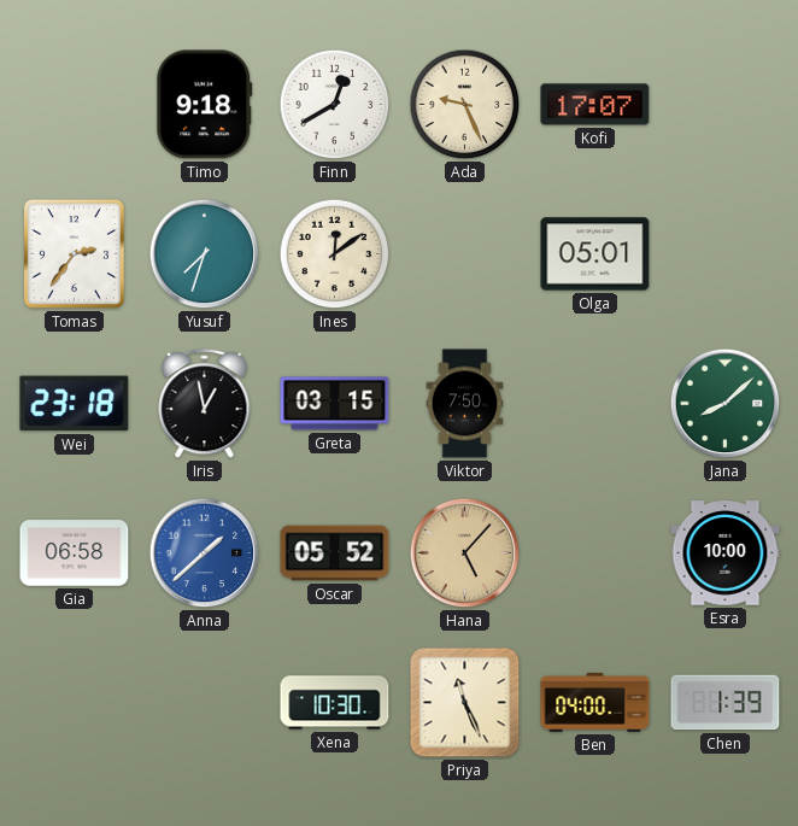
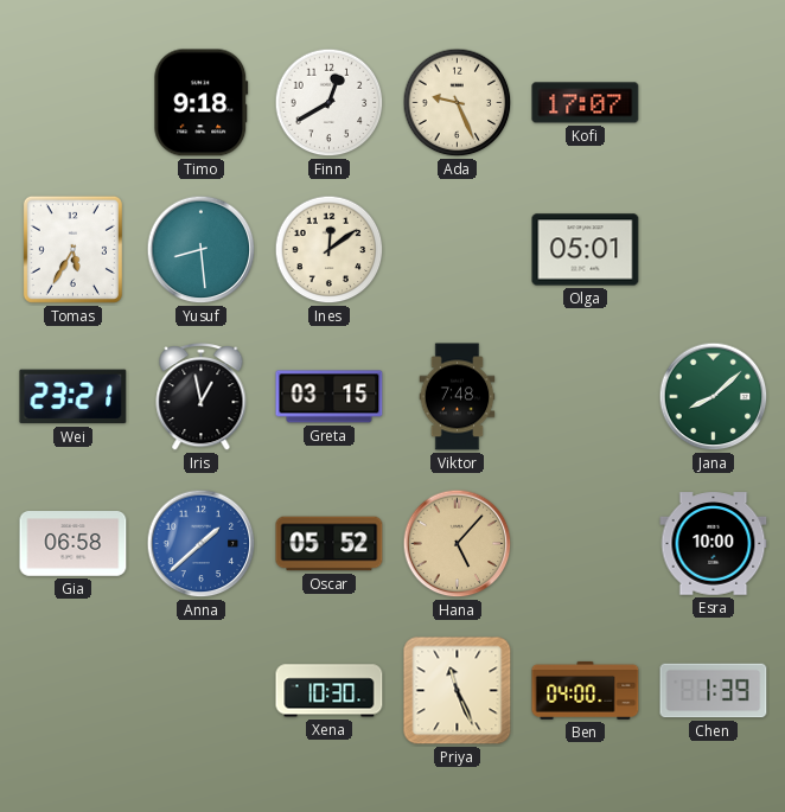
Tomas: 2:36 -> 5:35 (72, 249)
Yusuf: 7:33 -> 8:29 (202, 250)
Wei: 23:18 -> 23:21 (74, 397)
Viktor: 7:50 -> 7:48 (458, 397)
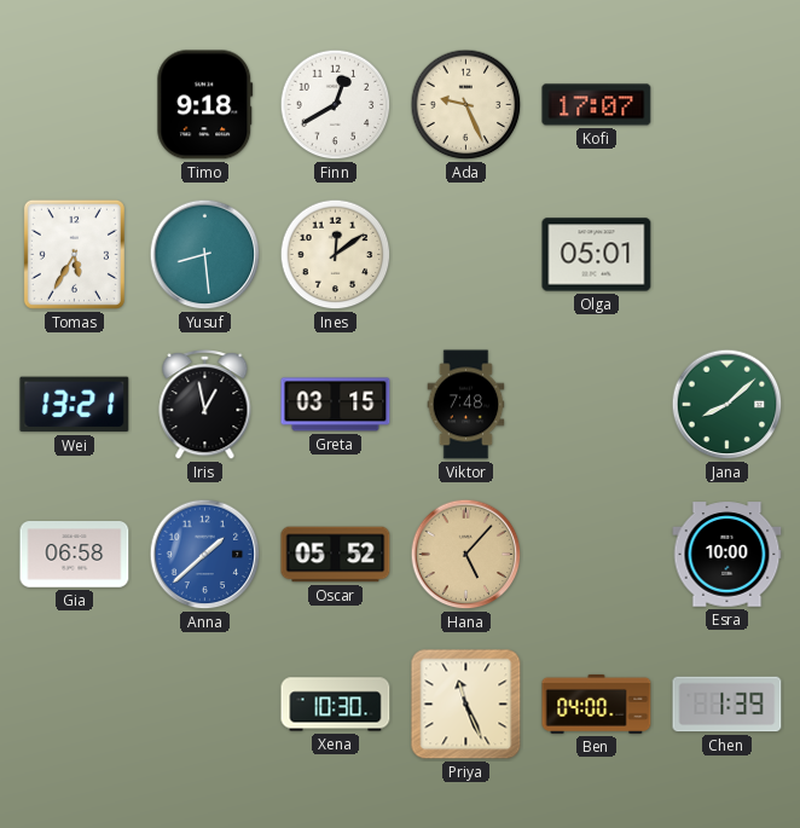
Wei: 23:21 -> 13:21 (75, 405)
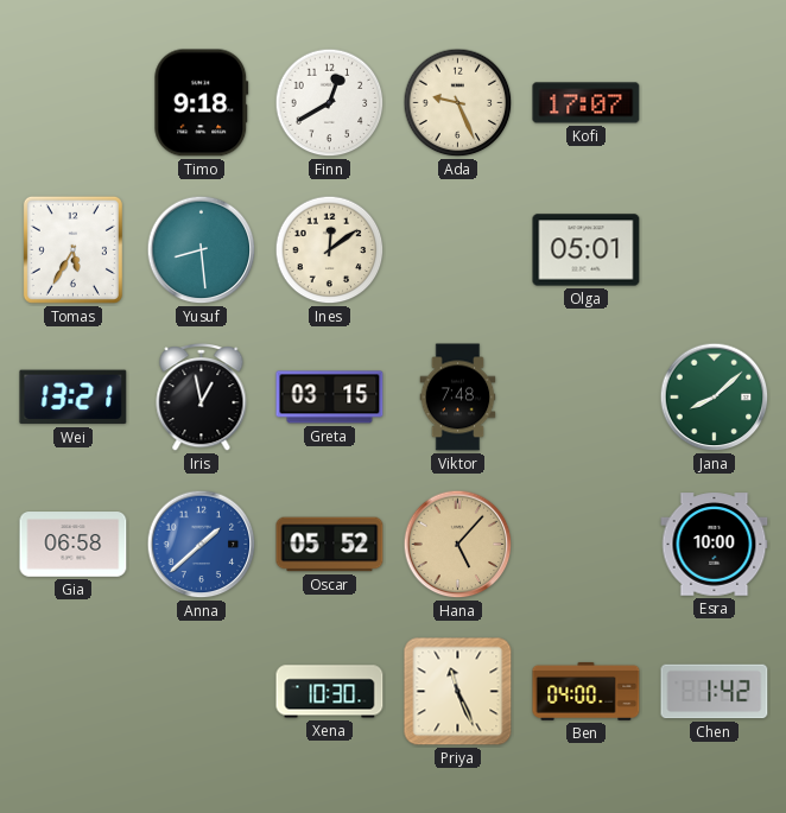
Chen: 1:39 -> 1:42 (715, 692)
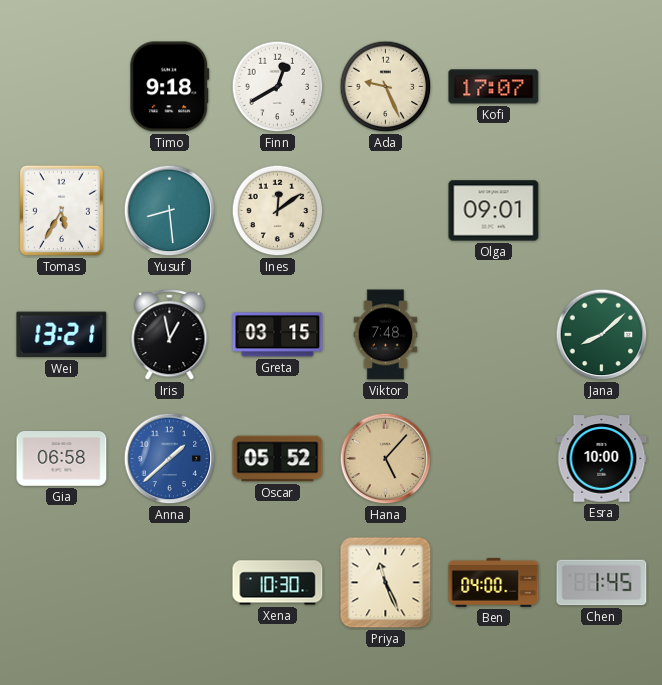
Olga: 05:01 -> 09:01 (494, 211)
Chen: 1:42 -> 1:45 (602, 583)
